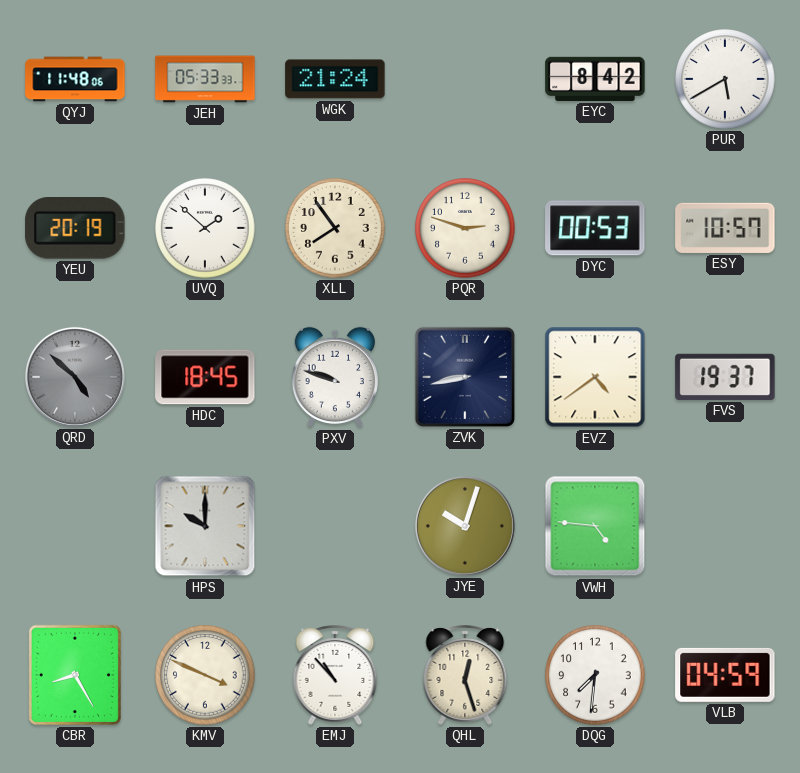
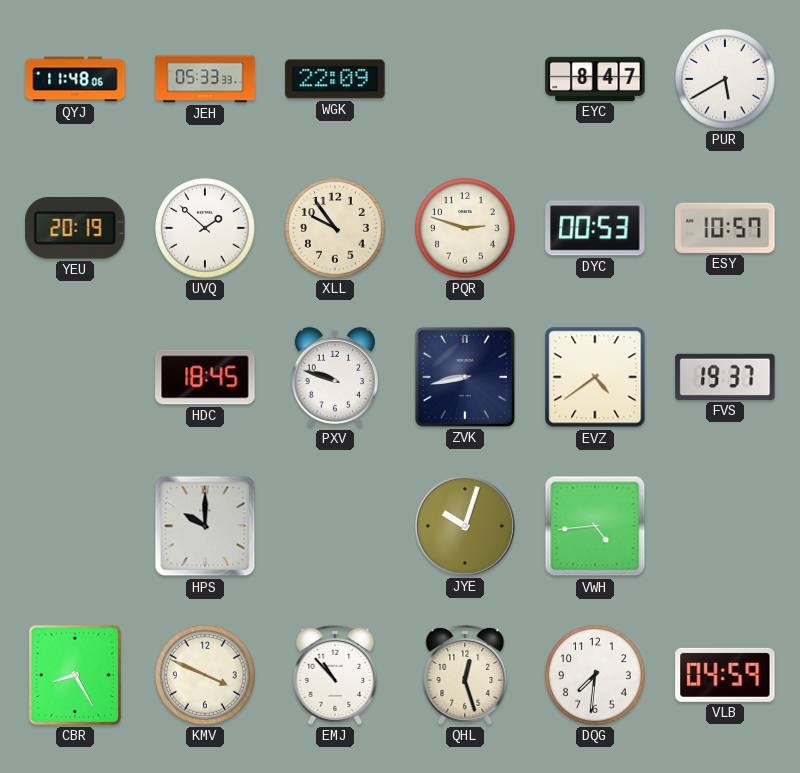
WGK: 21:24 -> 22:09 (335, 79)
EYC: 8:42 -> 8:47 (595, 79)
XLL: 7:54 -> 9:54 (335, 228)
QRD: 4:52 -> none (75, 377)
VWH: 4:46 -> 4:44 (595, 526)
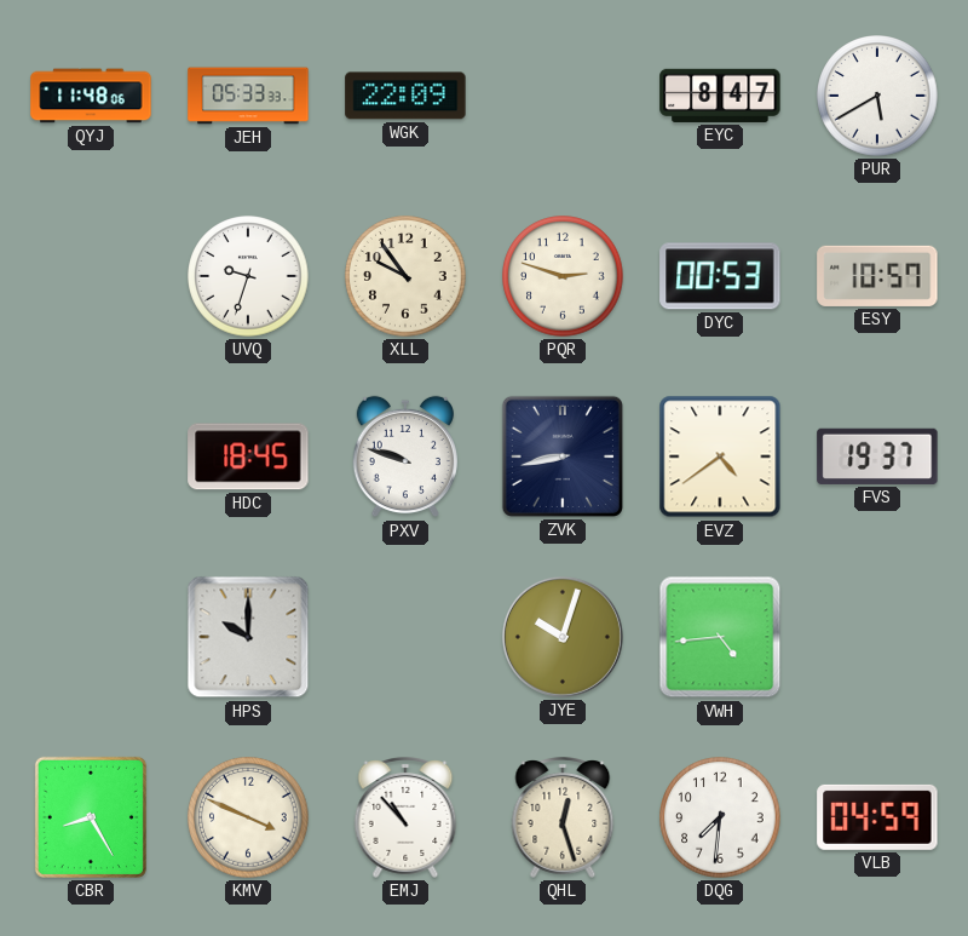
YEU: 20:19 -> none (75, 229)
UVQ: 1:52 -> 9:33 (248, 276)
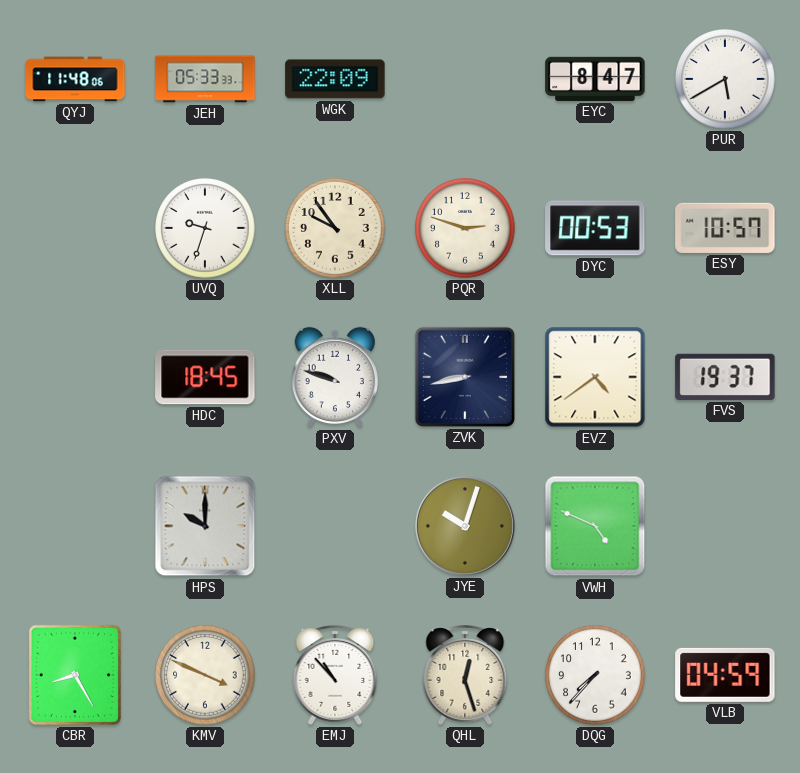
VWH: 4:44 -> 4:49 (595, 526)
DQG: 7:31 -> 7:37 (595, 675)
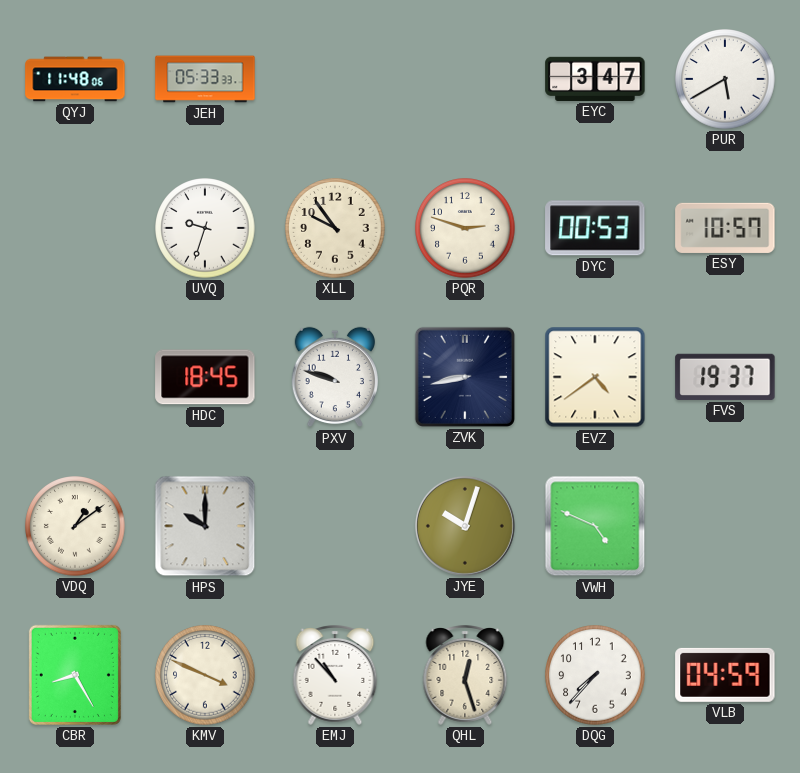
WGK: 22:09 -> none (335, 79)
EYC: 8:47 -> 3:47 (595, 79)
VDQ: none -> 1:09 (75, 526)
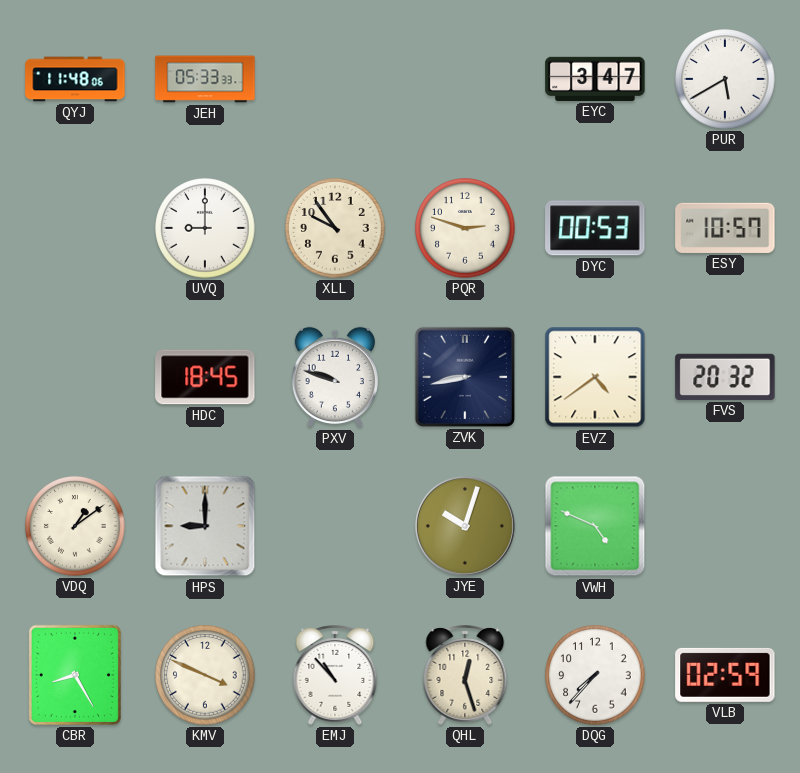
UVQ: 9:33 -> 9:00 (205, 228)
FVS: 19:37 -> 20:32 (725, 377)
HPS: 10:00 -> 9:00 (205, 526)
VLB: 04:59 -> 02:59 (725, 675)
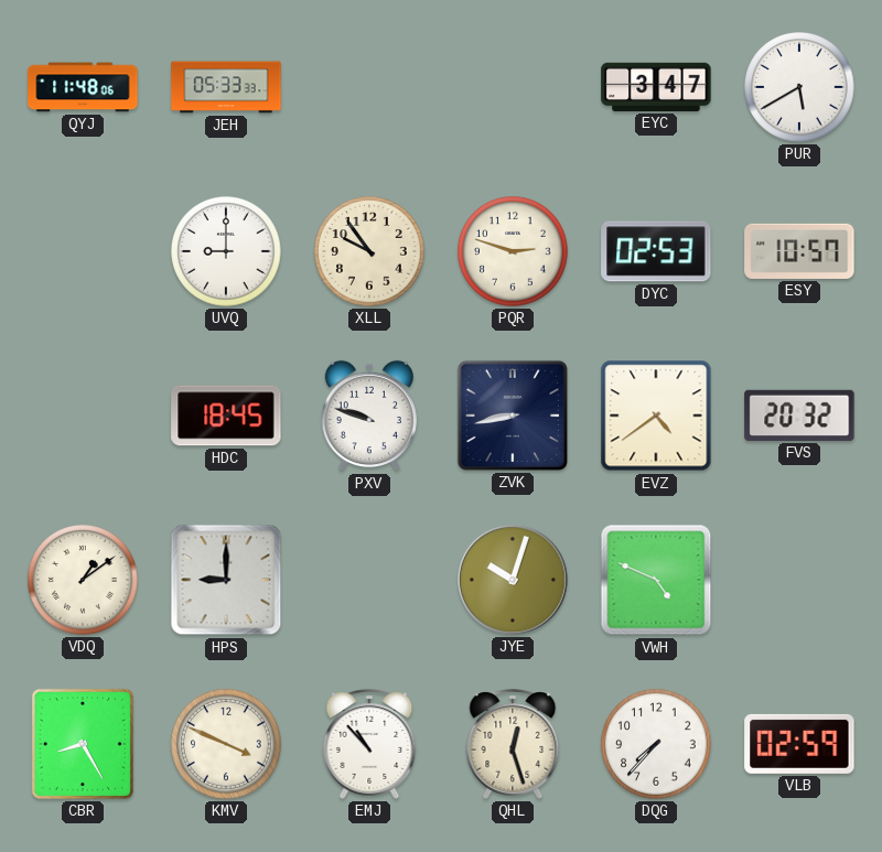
DYC: 00:53 -> 02:53 (656, 251)
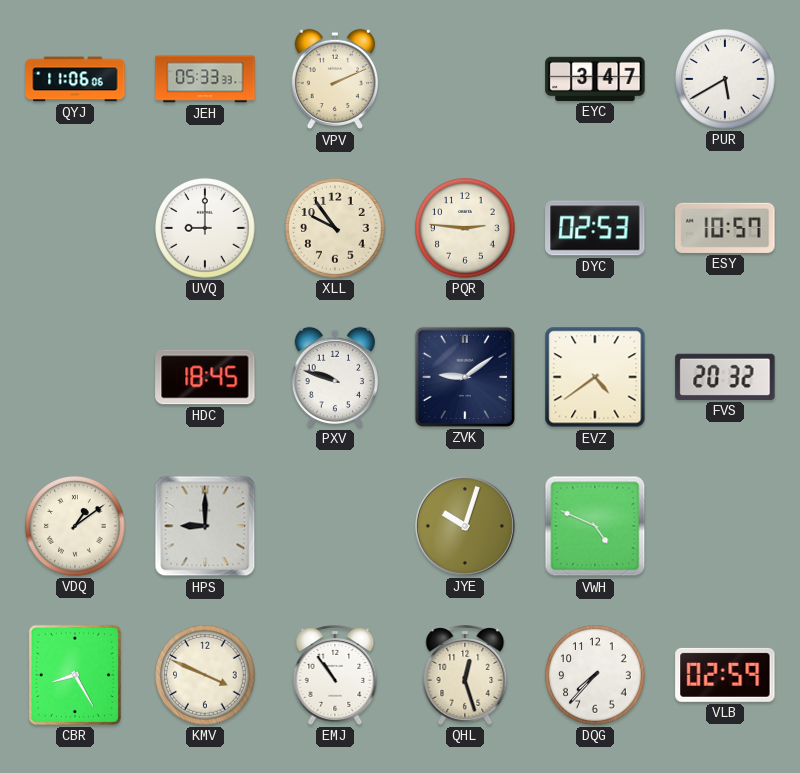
QYJ: 11:48 -> 11:06 (75, 79)
VPV: none -> 2:11 (335, 79)
PQR: 2:48 -> 2:46 (465, 228)
ZVK: 8:43 -> 9:09 (465, 377)
EMJ: 10:53 -> 10:54 (335, 676)
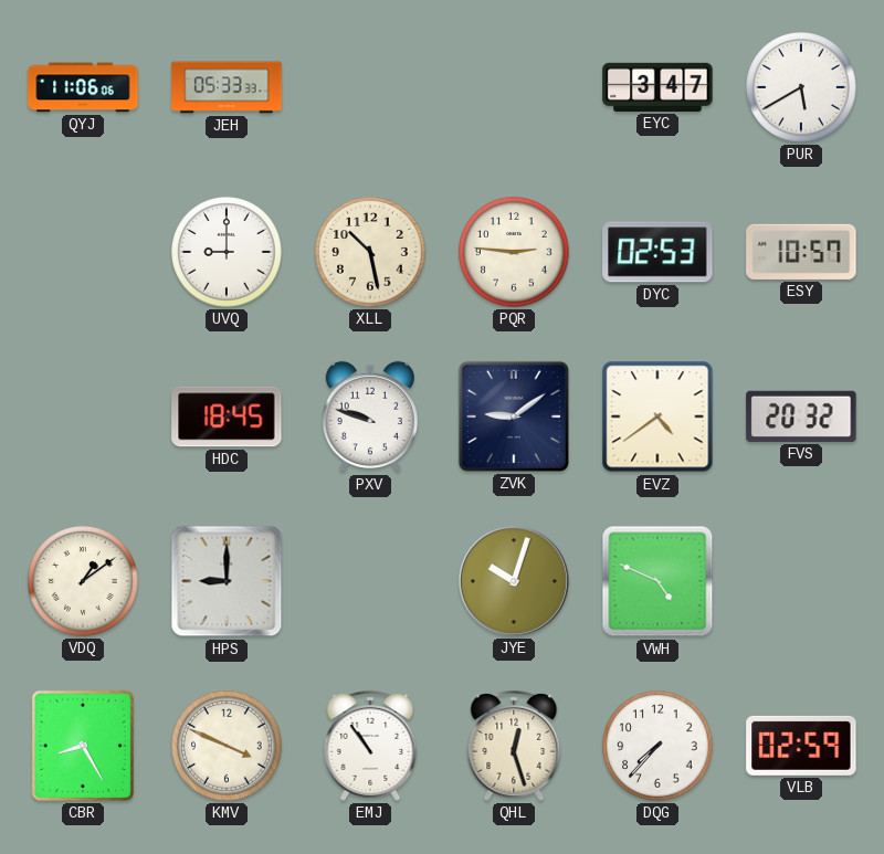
VPV: 2:11 -> none (335, 79)
XLL: 9:54 -> 10:28 (370, 252)
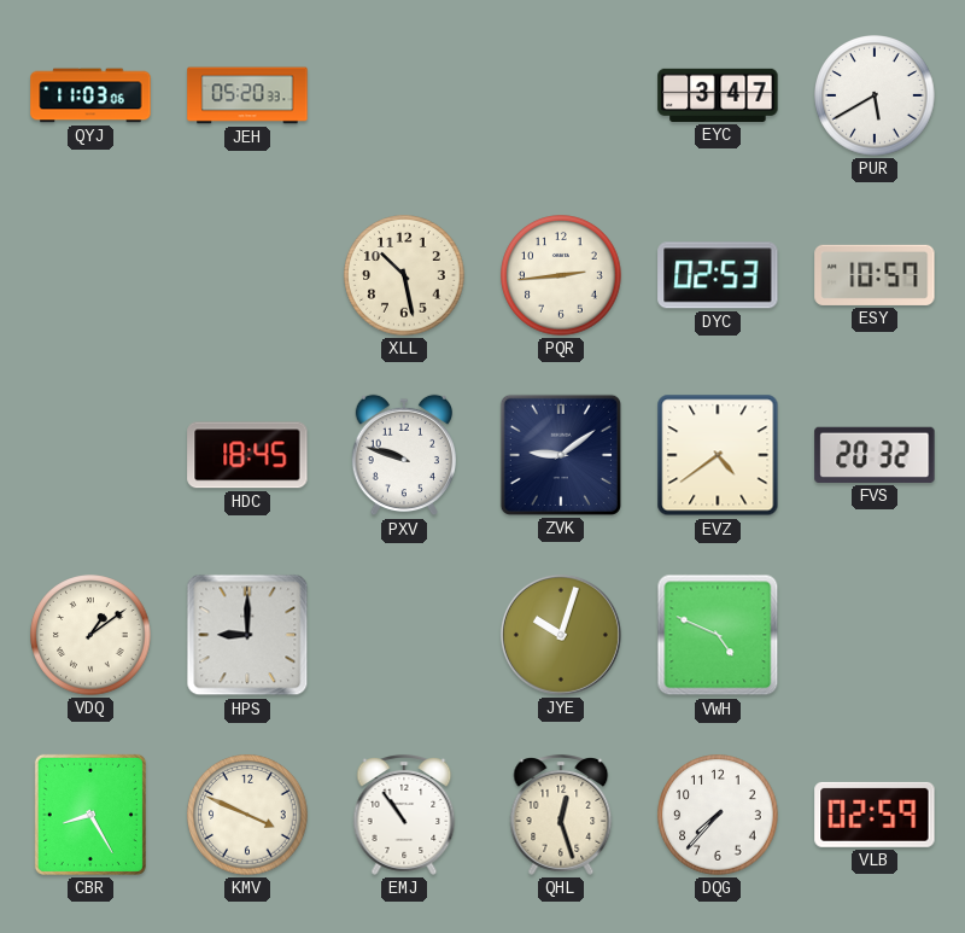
QYJ: 11:06 -> 11:03 (90, 95)
JEH: 05:33 -> 05:20 (247, 95)
UVQ: 9:00 -> none (227, 252)
PQR: 2:46 -> 2:44 (561, 275)
